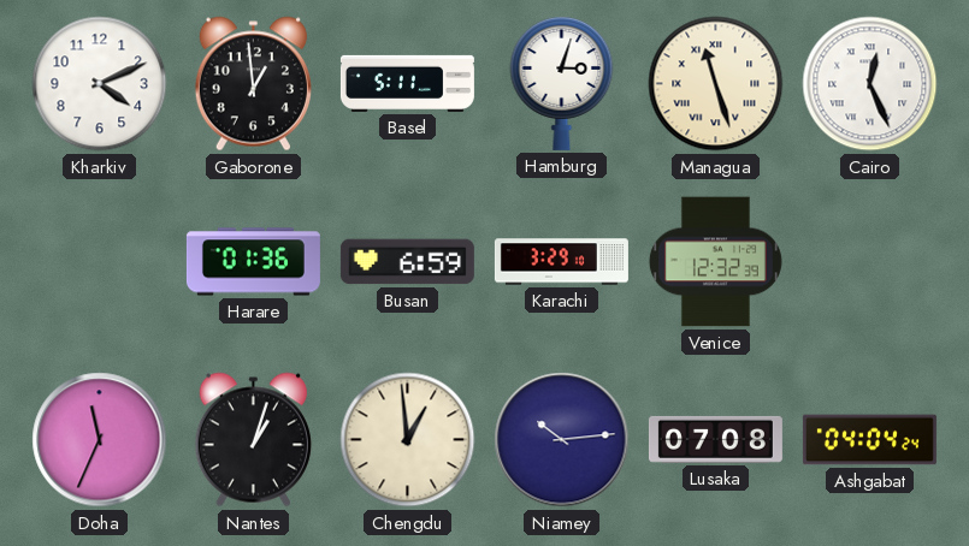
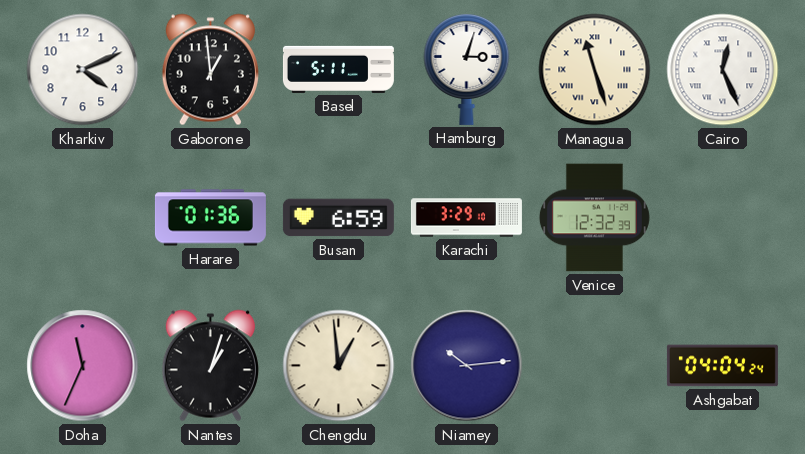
Lusaka: 07:08 -> none (715, 439)
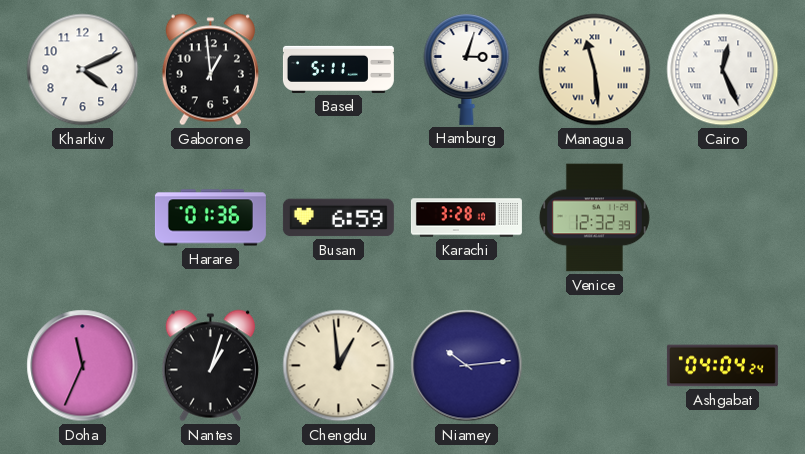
Managua: 11:27 -> 11:29 (595, 70)
Karachi: 3:29 -> 3:28 (466, 218)
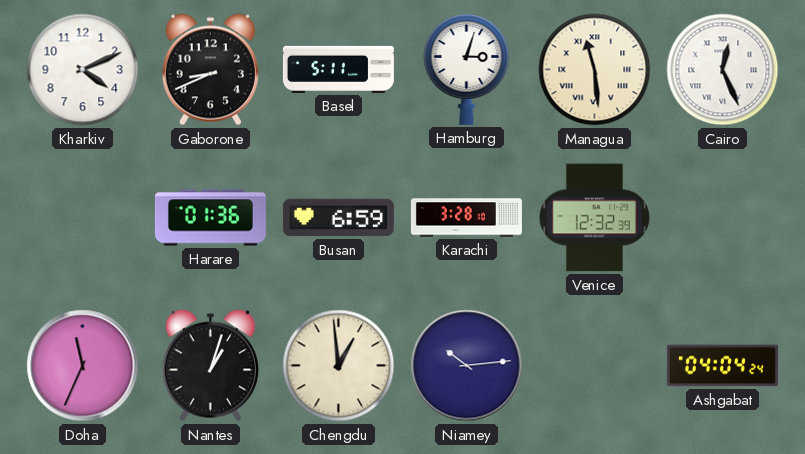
Gaborone: 12:59 -> 8:41 (210, 70)
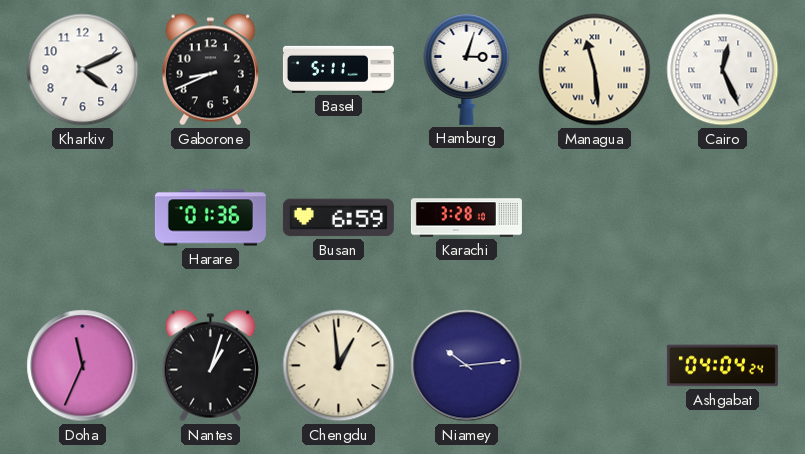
Venice: 12:32 -> none (594, 218)
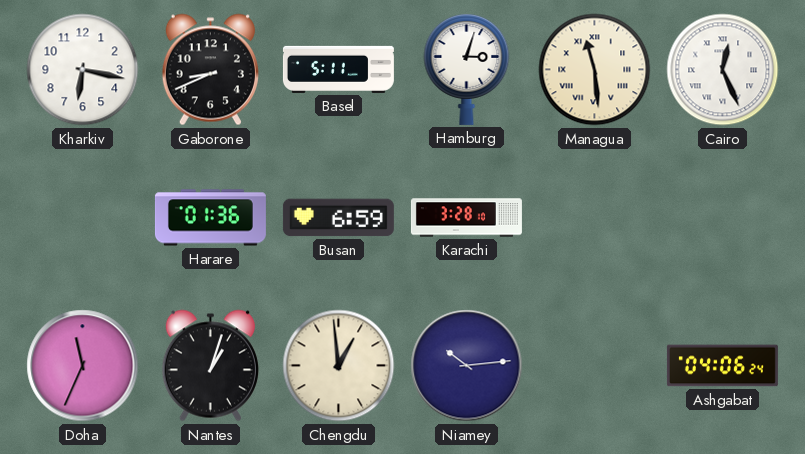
Kharkiv: 4:11 -> 6:17 (83, 70)
Ashgabat: 04:04 -> 04:06 (722, 366)
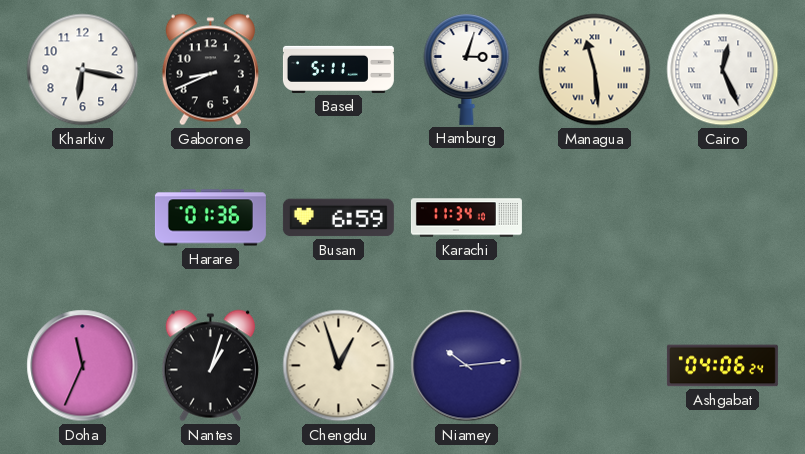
Karachi: 3:28 -> 11:34 (466, 218)
Chengdu: 12:59 -> 12:57 (339, 366)
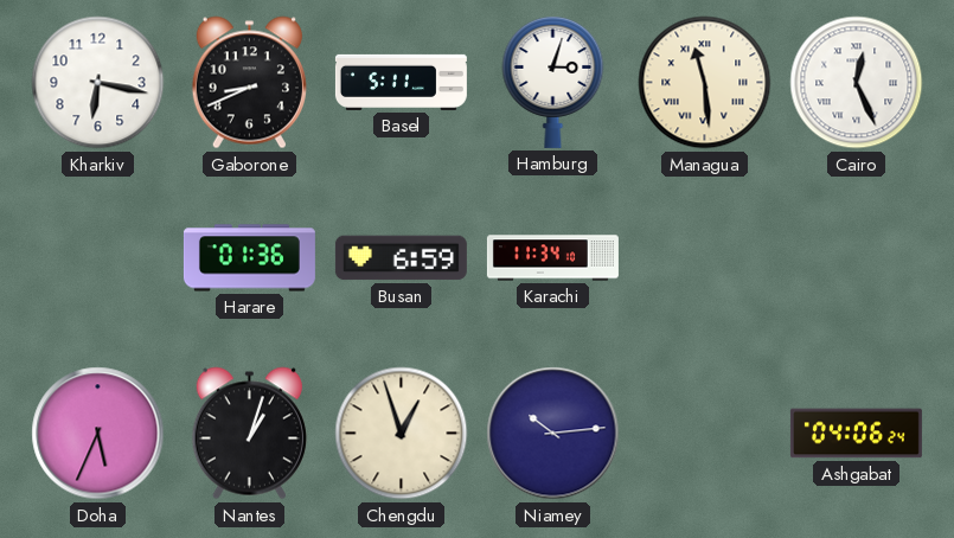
Doha: 11:34 -> 5:34 (98, 434)
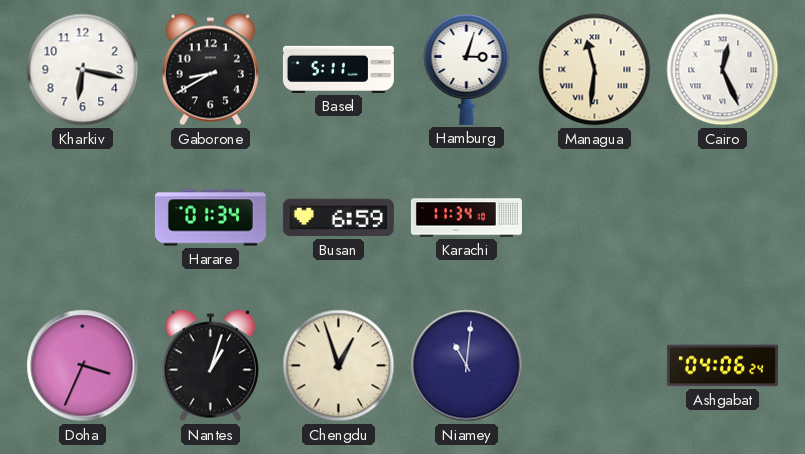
Gaborone: 8:41 -> 8:40 (210, 70)
Managua: 11:29 -> 11:31 (595, 70)
Harare: 01:36 -> 01:34 (210, 218)
Doha: 5:34 -> 3:34 (83, 366)
Niamey: 10:14 -> 11:01 (467, 366)
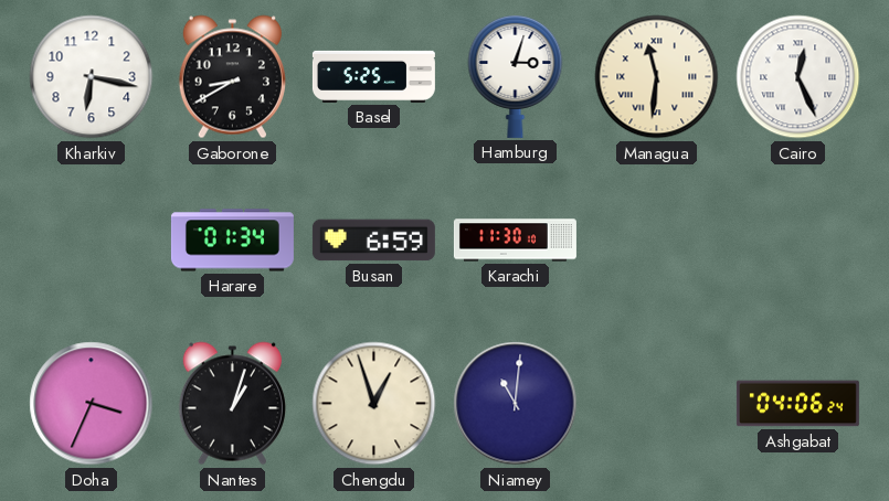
Basel: 5:11 -> 5:25 (373, 76)
Karachi: 11:34 -> 11:30 (515, 241)
